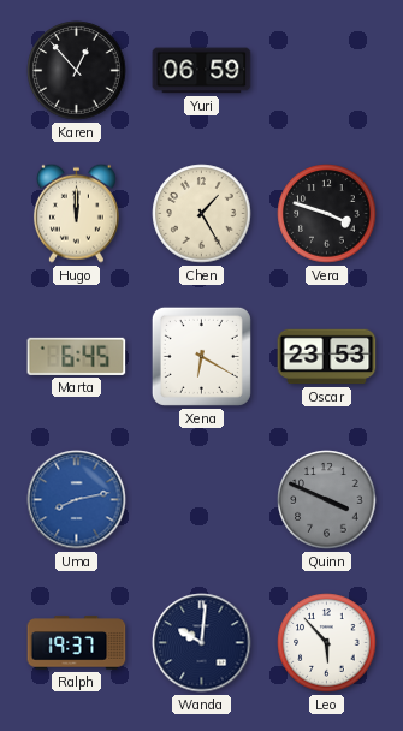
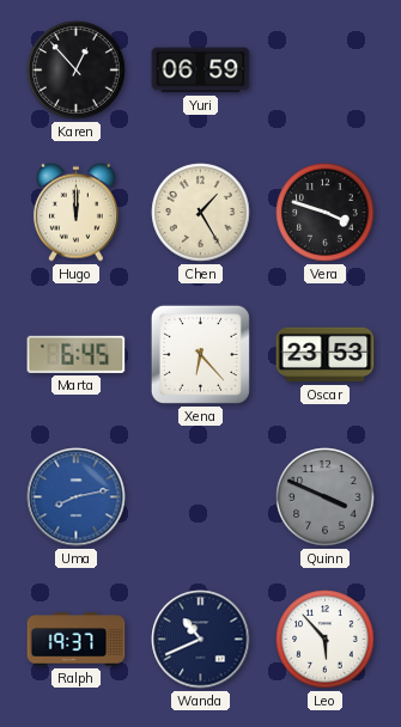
Xena: 6:20 -> 6:23 (200, 354)
Wanda: 10:01 -> 10:41 (201, 640)
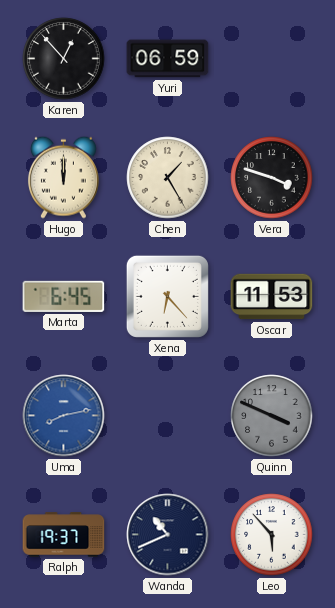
Oscar: 23:53 -> 11:53 (272, 297)
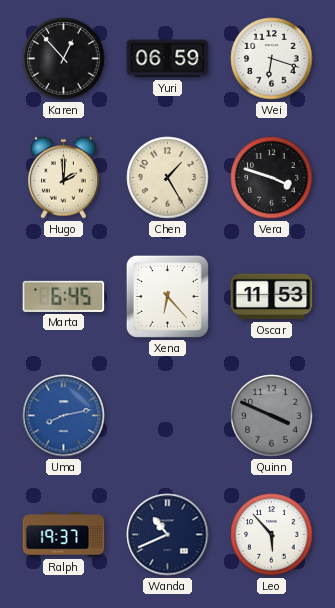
Wei: none -> 6:18 (272, 59)
Hugo: 12:00 -> 2:00 (63, 177)
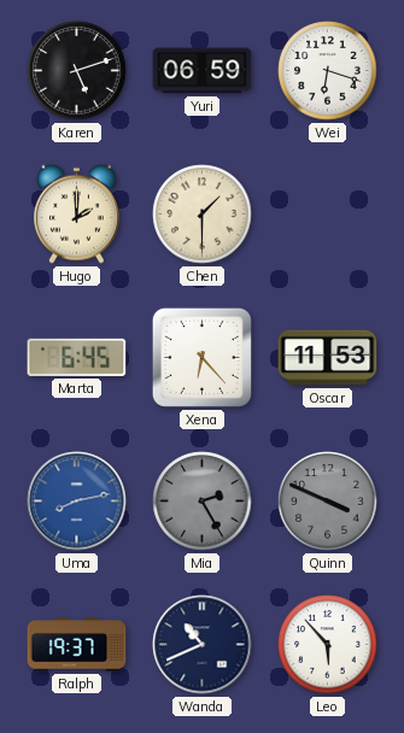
Karen: 12:53 -> 5:12 (77, 71)
Chen: 1:25 -> 1:30 (203, 215)
Vera: 3:48 -> none (272, 178)
Mia: none -> 2:25 (203, 502)
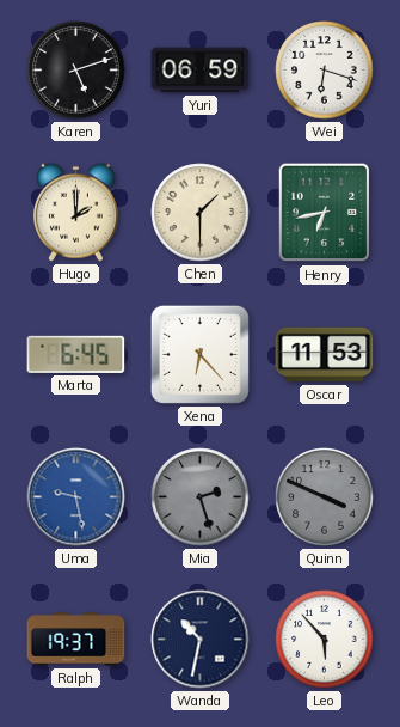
Henry: none -> 6:43 (325, 213)
Uma: 8:13 -> 9:28 (76, 497)
Mia: 2:25 -> 2:27 (201, 497)
Wanda: 10:41 -> 10:32 (201, 640)
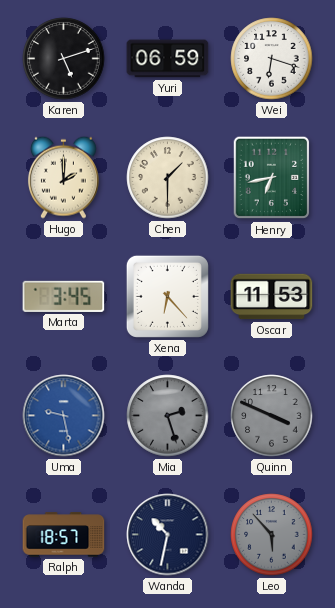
Marta: 6:45 -> 3:45 (64, 296)
Ralph: 19:37 -> 18:57 (64, 535)
Leo dial: white -> grey (272, 535)
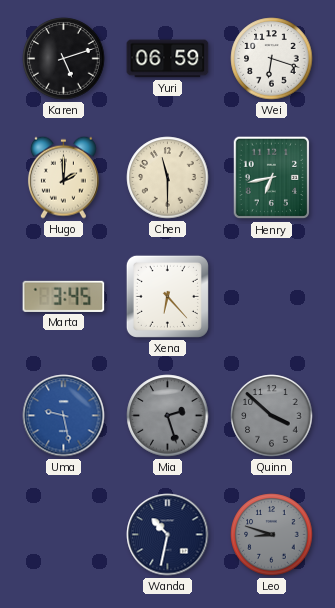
Chen: 1:30 -> 11:30 (168, 178)
Oscar: 11:53 -> none (272, 297)
Quinn: 3:49 -> 3:52 (272, 416)
Ralph: 18:57 -> none (64, 535)
Leo: 5:53 -> 8:48 (272, 535)
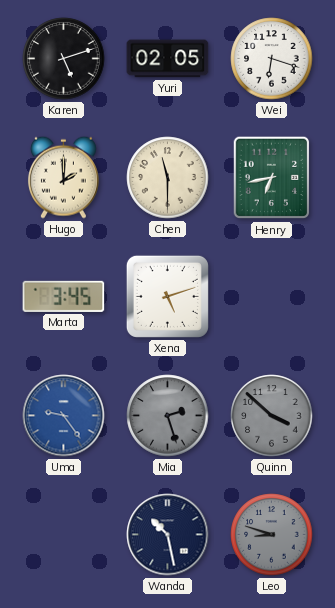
Yuri: 06:59 -> 02:05 (168, 59)
Xena: 6:23 -> 5:12 (167, 296)
Uma: 9:28 -> 9:24 (64, 416)
Wanda: 10:32 -> 10:28 (168, 535)
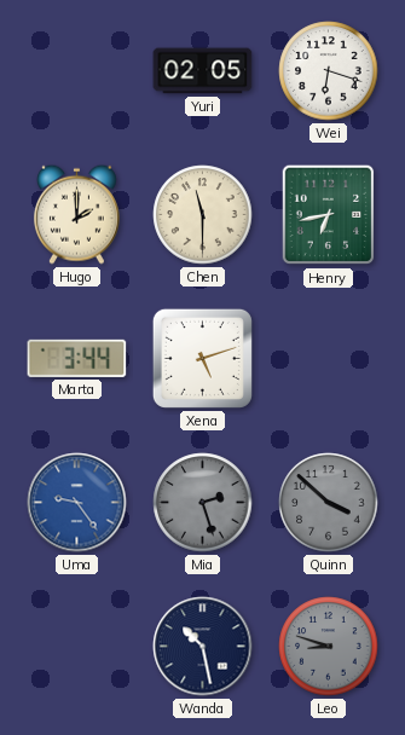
Karen: 5:12 -> none (64, 59)
Marta: 3:45 -> 3:44 (77, 358)
